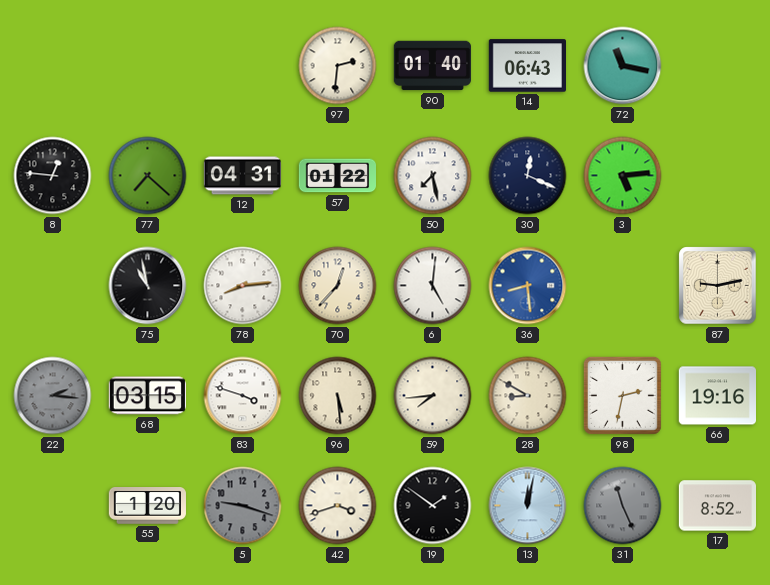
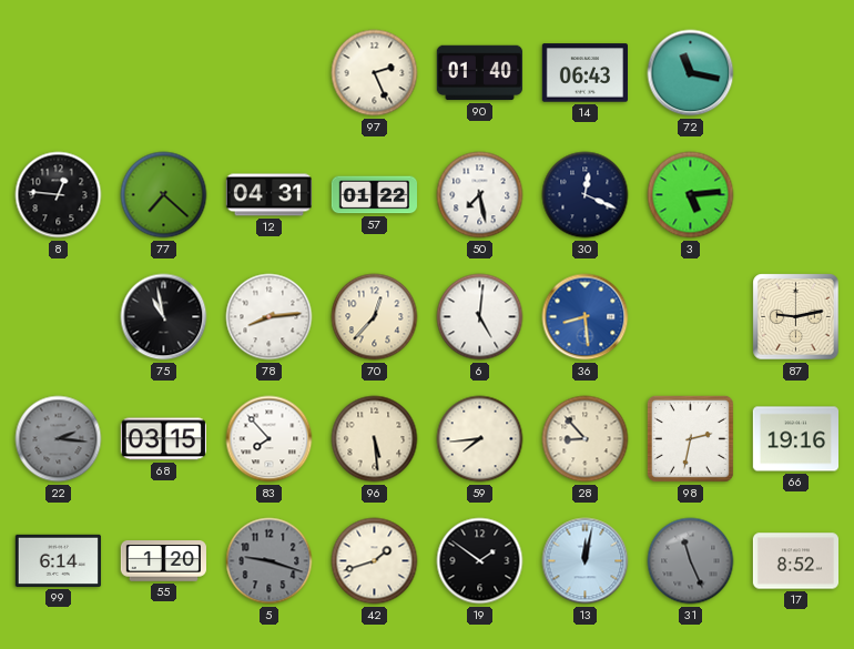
97: 2:31 -> 2:26 (375, 73)
83: 3:48 -> 7:53 (270, 439)
28: 8:50 -> 8:53 (586, 439)
99: none -> 6:14 (58, 560)
42: 3:42 -> 1:42 (375, 561)
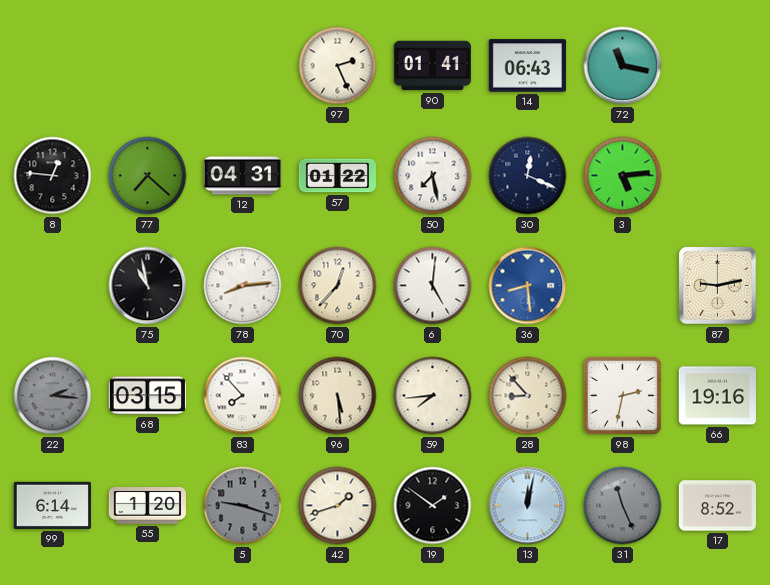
90: 01:40 -> 01:41 (432, 66)
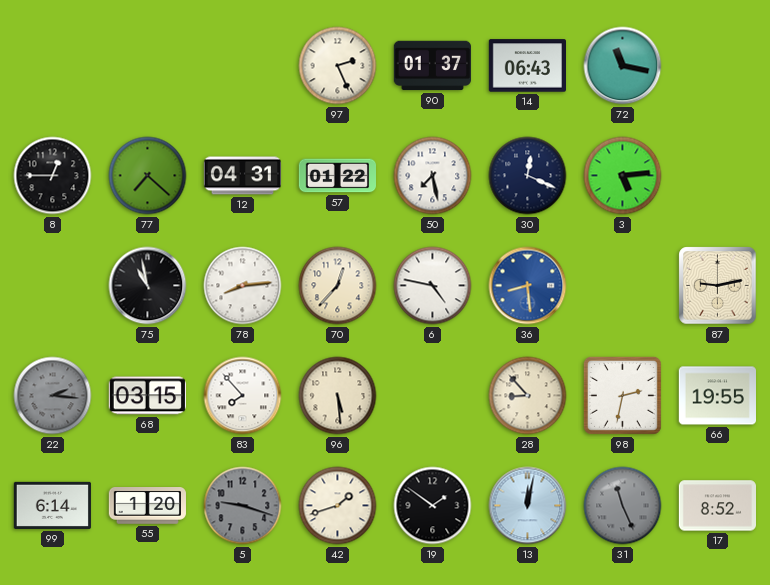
90: 01:41 -> 01:37 (432, 66)
8: 12:46 -> 12:45 (53, 176)
6: 5:01 -> 4:47 (433, 286)
59: 7:44 -> none (433, 396)
66: 19:16 -> 19:55 (717, 396)
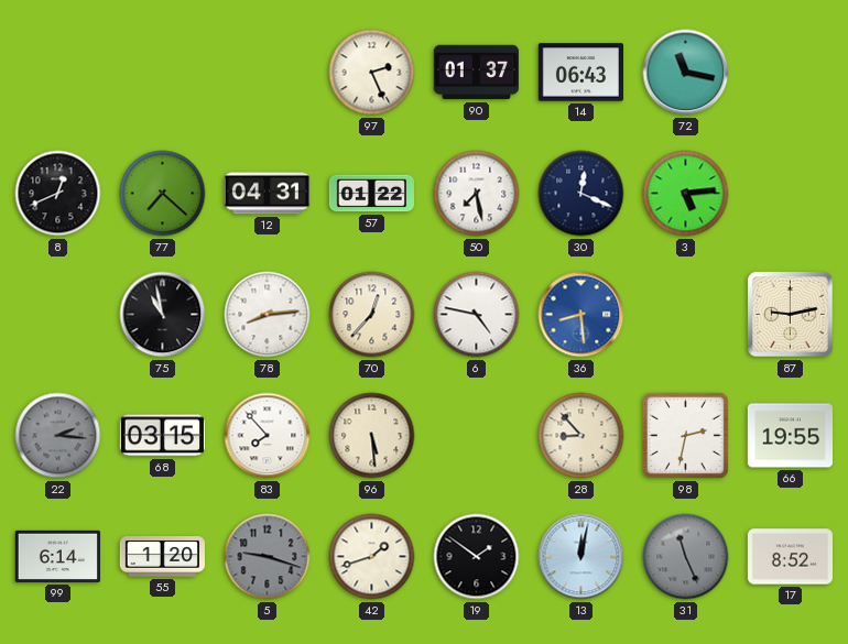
8: 12:45 -> 12:41 (58, 194)
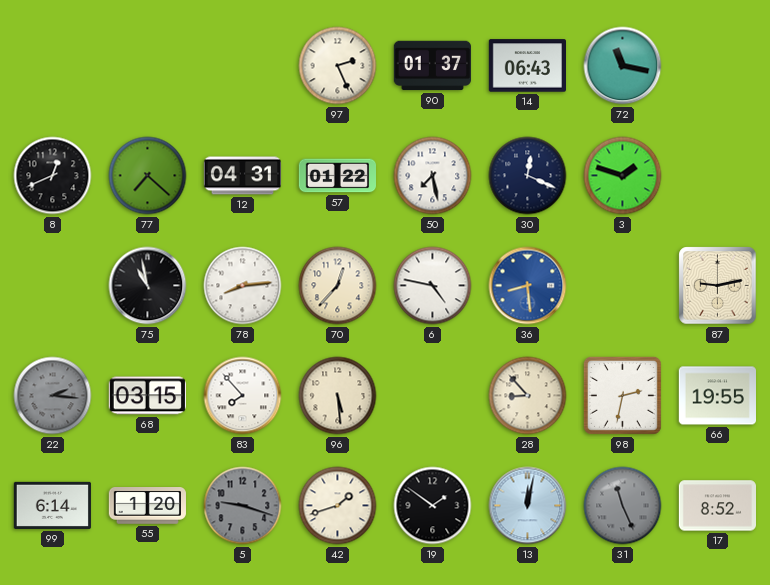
3: 5:14 -> 1:48 (623, 176)
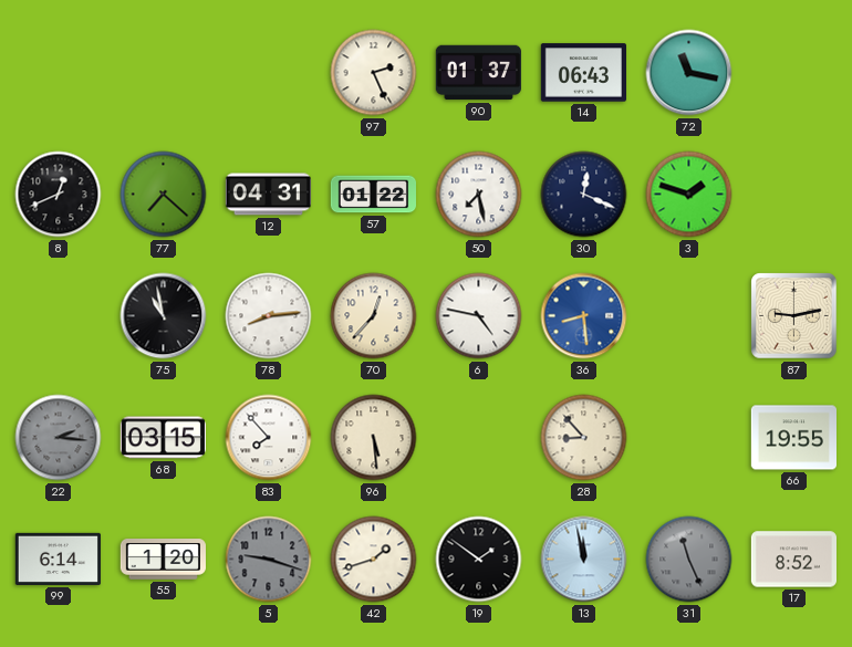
98: 2:32 -> none (622, 395)
13: 12:02 -> 11:58 (584, 560)
